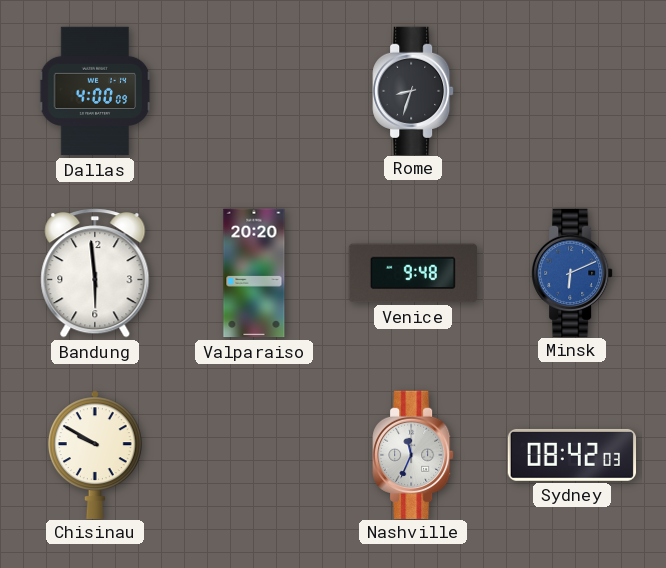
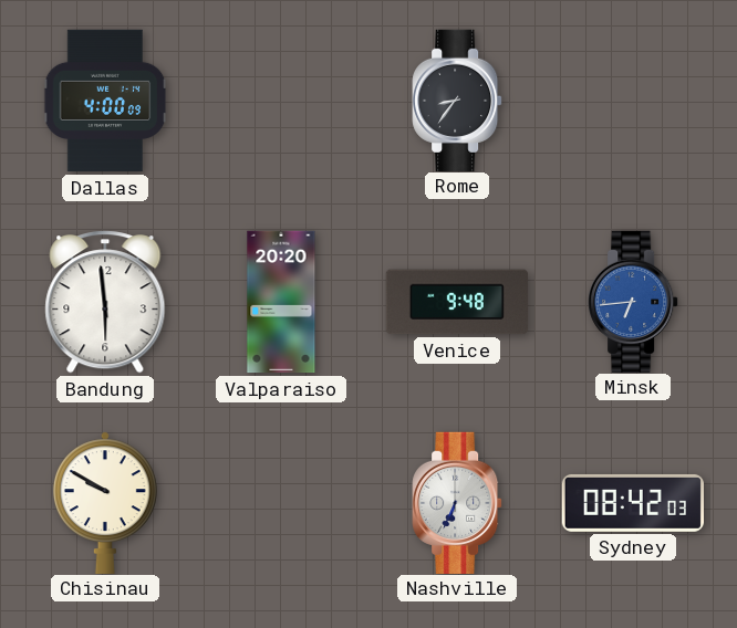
Rome: 8:33 -> 8:36 (457, 100)
Minsk: 6:11 -> 6:44 (633, 301)
Nashville: 11:34 -> 6:34 (457, 502)
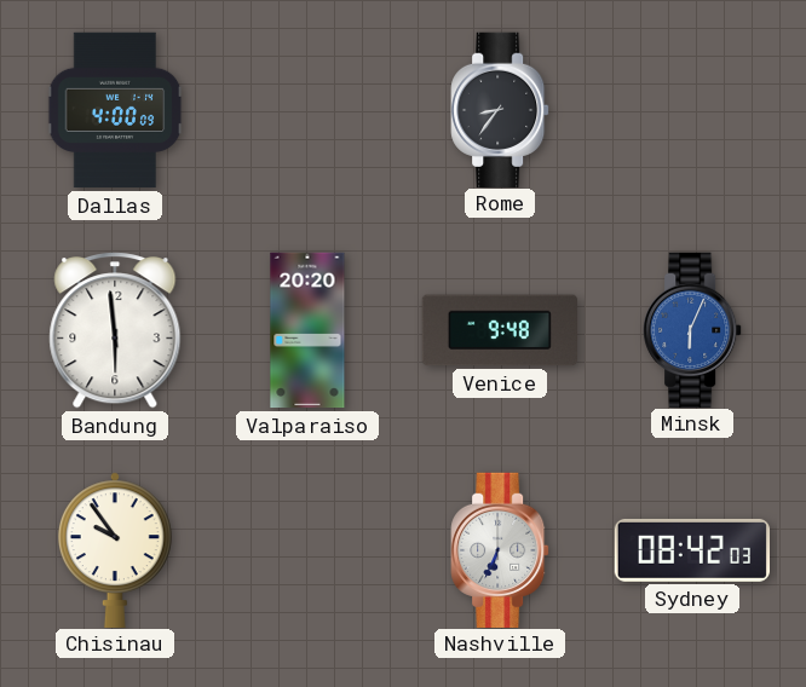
Minsk: 6:44 -> 6:04 (692, 329)
Chisinau: 9:50 -> 9:54 (115, 549)
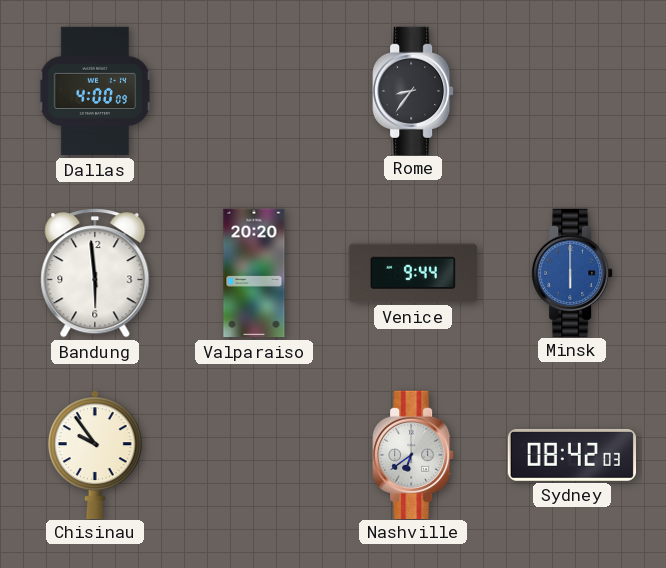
Venice: 9:48 -> 9:44 (412, 273)
Minsk: 6:04 -> 6:00 (572, 272)
Nashville: 6:34 -> 6:39 (413, 454)
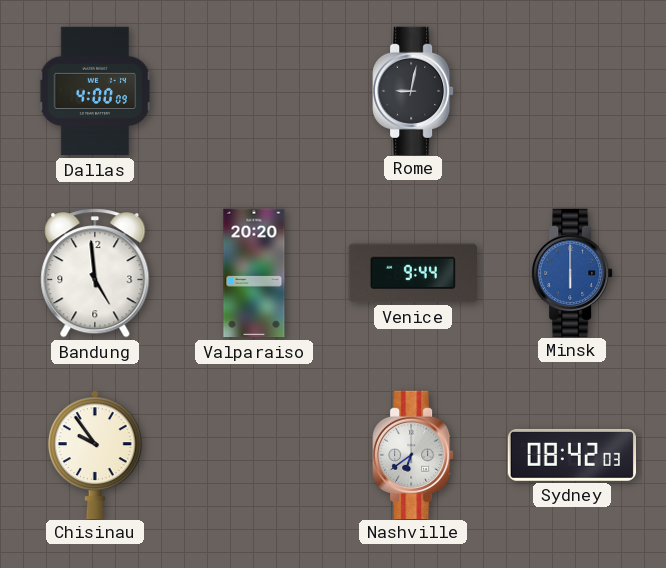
Rome: 8:36 -> 9:02 (413, 90)
Bandung: 5:59 -> 4:59 (95, 273)
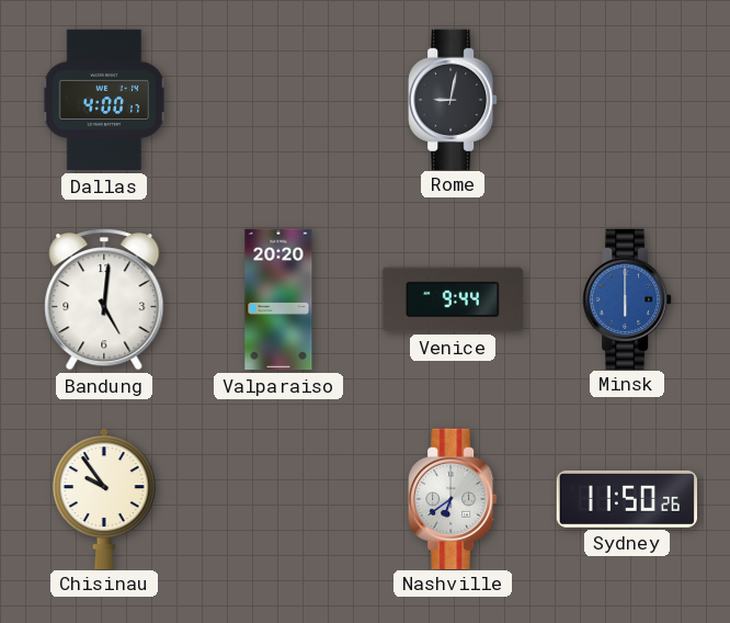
Dallas: 4:00:09 -> 4:00:17 (104, 100)
Bandung: 4:59 -> 5:01 (104, 299)
Sydney: 08:42 -> 11:50 (626, 499)
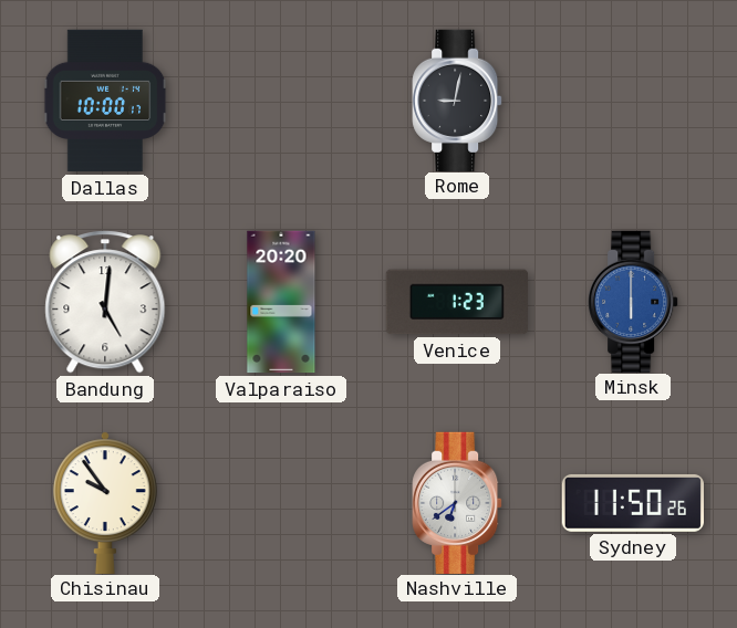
Dallas: 4:00 -> 10:00 (105, 101)
Venice: 9:44 -> 1:23 (456, 302)
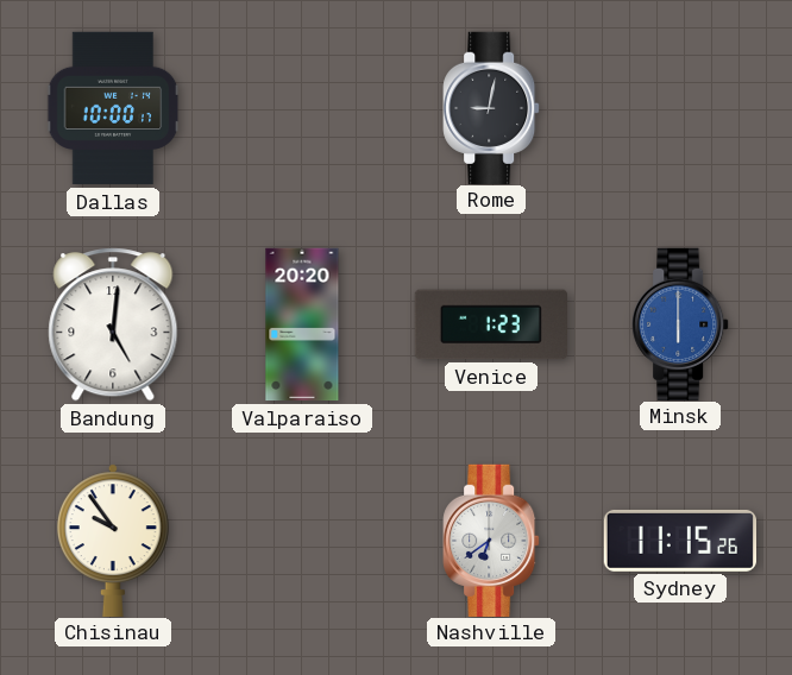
Sydney: 11:50 -> 11:15 (679, 541)
